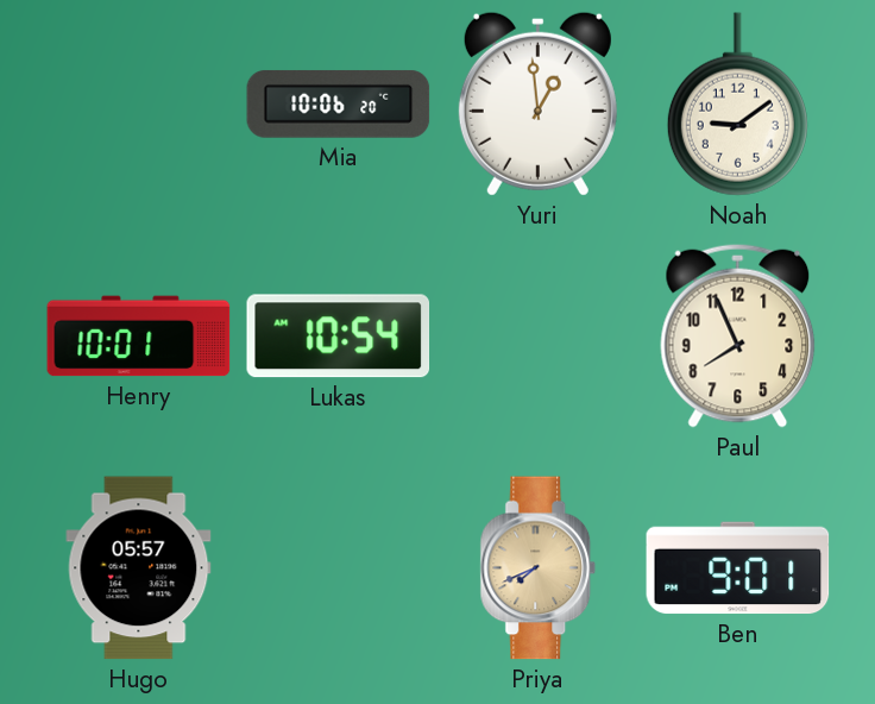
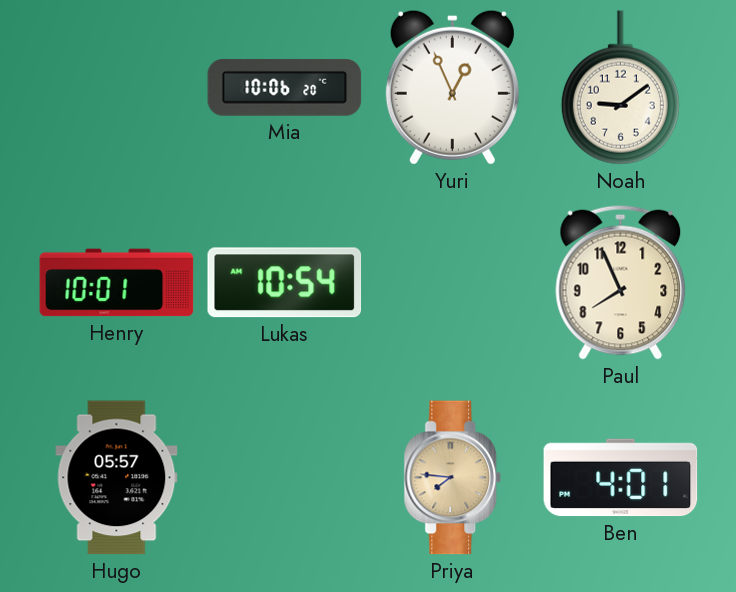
Yuri: 12:59 -> 12:56 (452, 87)
Priya: 7:41 -> 7:46 (453, 478)
Ben: 9:01 -> 4:01 (621, 478)
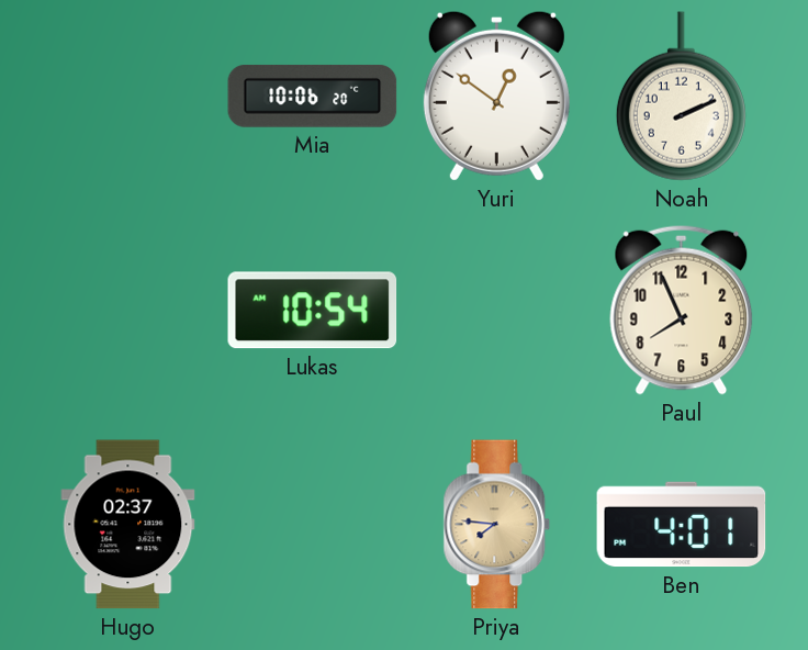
Yuri: 12:56 -> 12:51 (496, 96)
Noah: 9:09 -> 2:11 (681, 97)
Henry: 10:01 -> none (117, 283)
Hugo: 05:57 -> 02:37 (128, 525)
